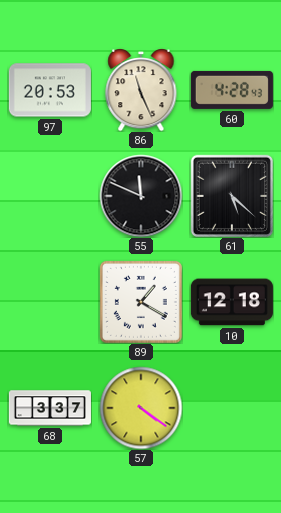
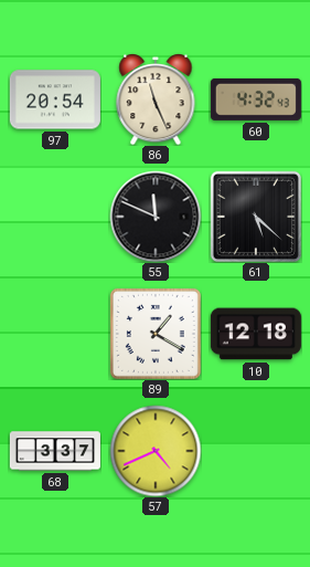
97: 20:53 -> 20:54 (55, 99)
60: 4:28 -> 4:32 (256, 99)
57: 4:21 -> 4:41 (156, 451)
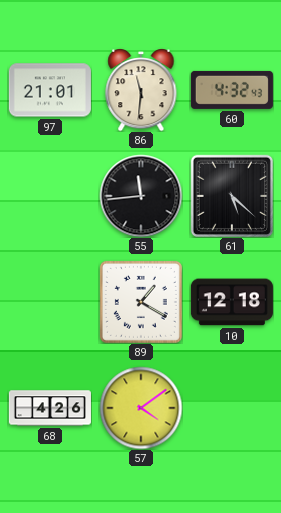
97: 20:54 -> 21:01 (50, 90)
86: 11:26 -> 11:31 (141, 90)
55: 11:49 -> 11:44 (141, 196)
68: 3:37 -> 4:26 (50, 408)
57: 4:41 -> 4:09 (141, 408)
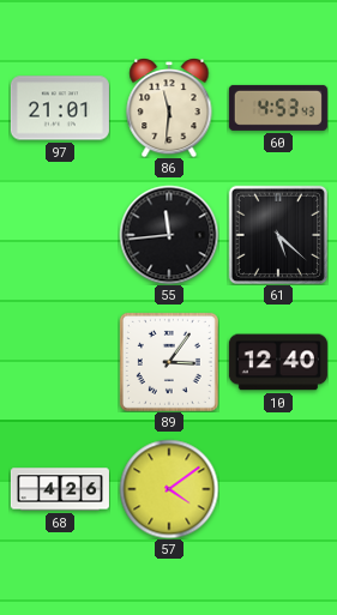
60: 4:32 -> 4:53 (278, 108)
89: 1:20 -> 3:06 (169, 362)
10: 12:18 -> 12:40 (278, 362)
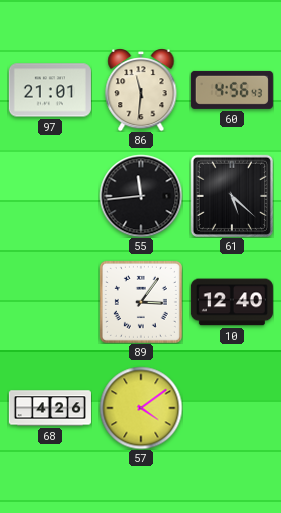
60: 4:53 -> 4:56 (232, 90)
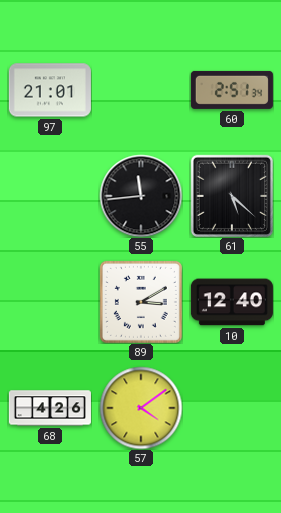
86: 11:31 -> none (141, 90)
60: 4:56 -> 2:51 (232, 90)
89: 3:06 -> 3:10 (141, 302)
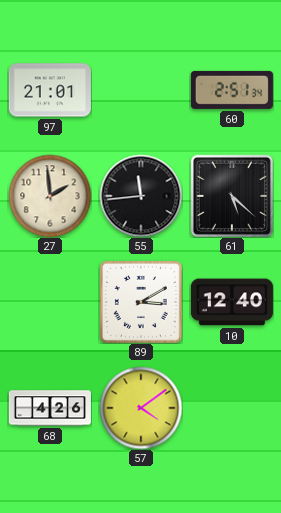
27: none -> 1:59 (50, 196)
